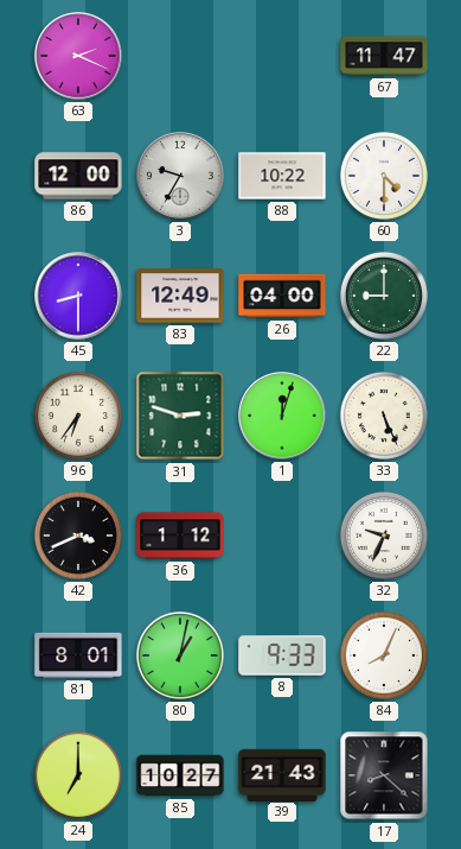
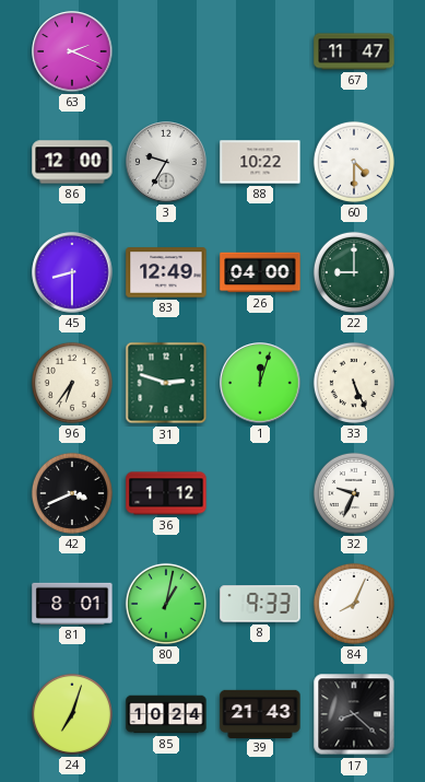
24: 7:00 -> 7:03 (72, 714)
85: 10:27 -> 10:24 (166, 714)
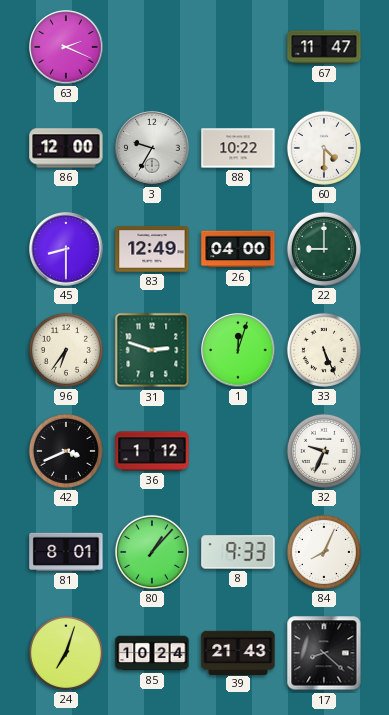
80: 1:02 -> 1:07 (152, 552)
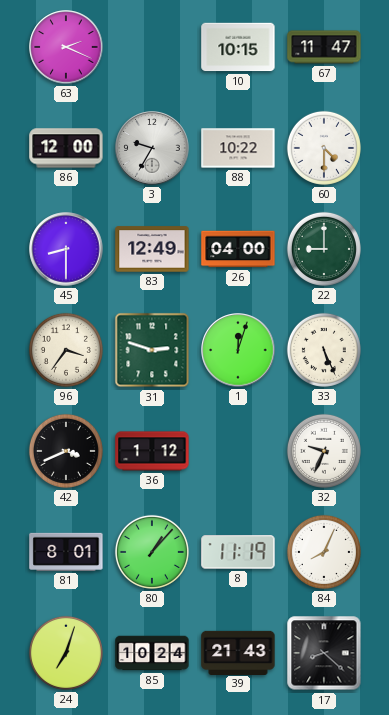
10: none -> 10:15 (238, 47)
96: 6:36 -> 3:36 (66, 350)
8: 9:33 -> 11:19 (238, 552)
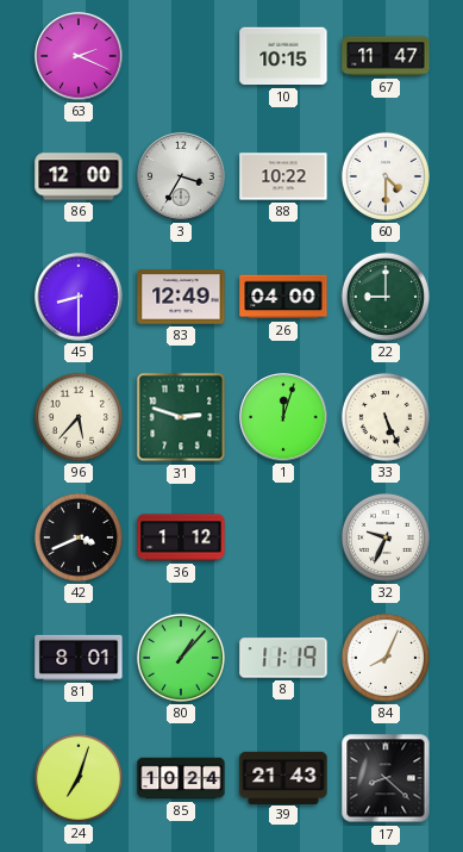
3: 9:35 -> 3:35 (181, 176)
96: 3:36 -> 5:37 (79, 417)
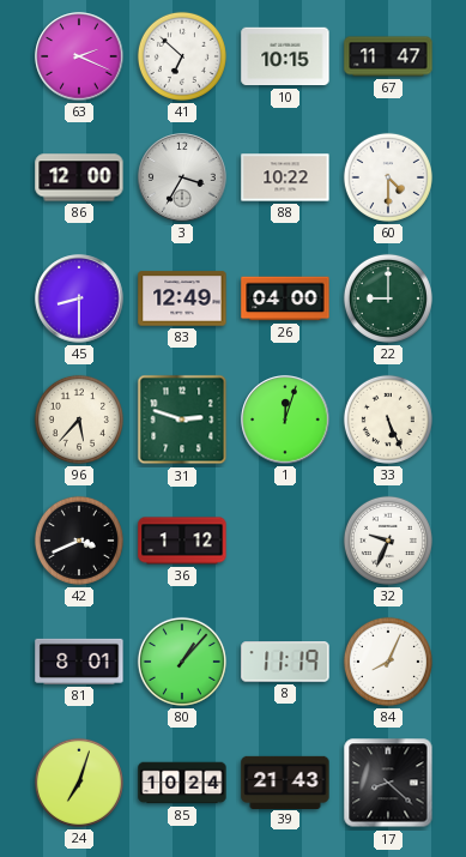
41: none -> 6:52 (182, 56)
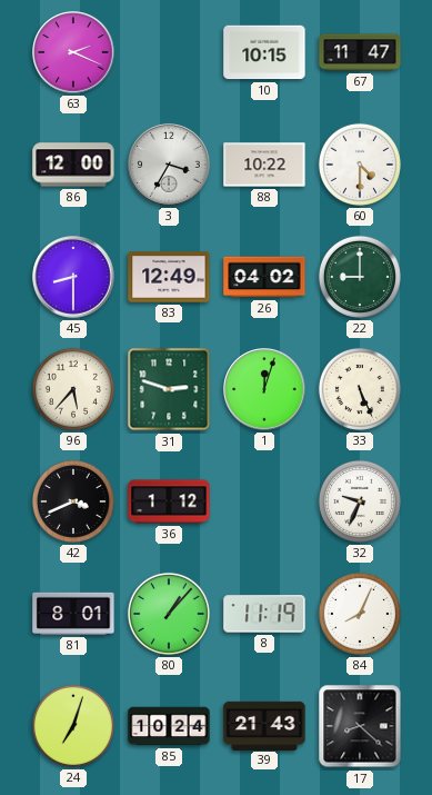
41: 6:52 -> none (182, 56)
26: 04:00 -> 04:02 (264, 277)
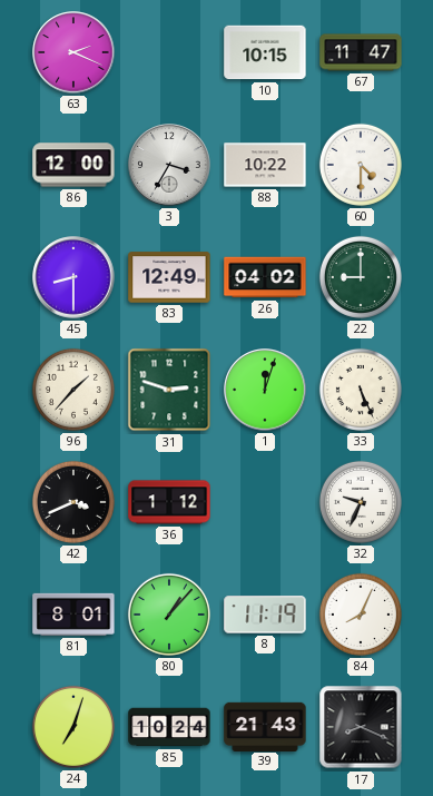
96: 5:37 -> 1:37 (73, 390)
17: 8:22 -> 8:19 (361, 727)
